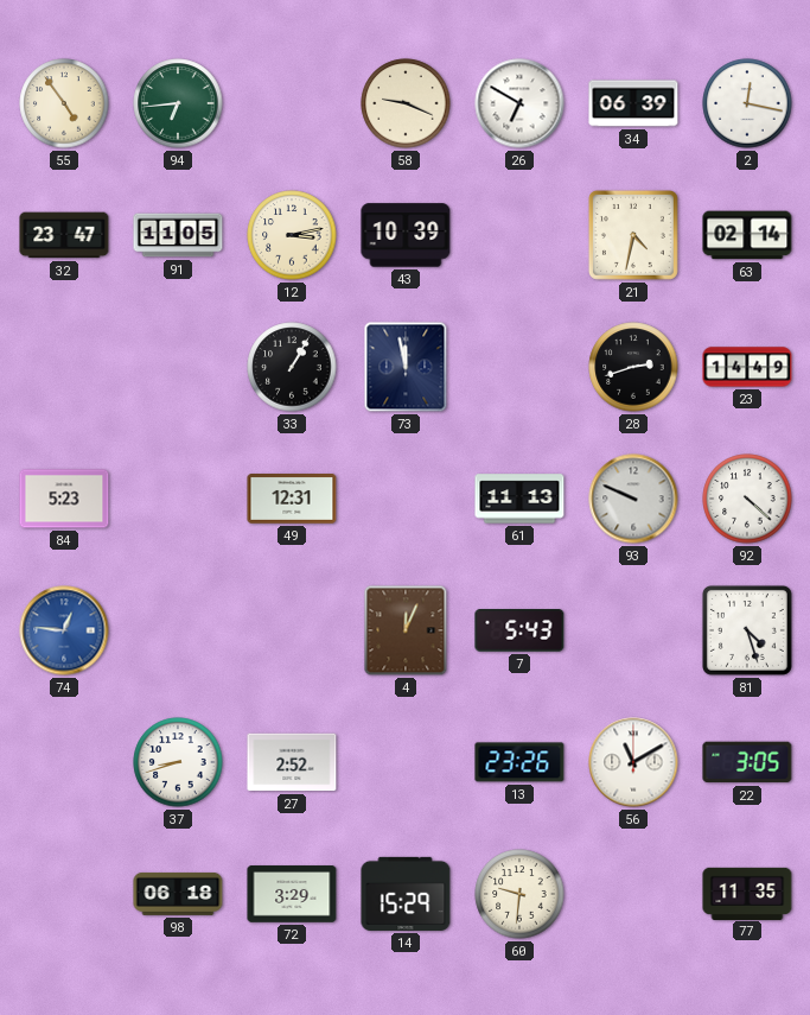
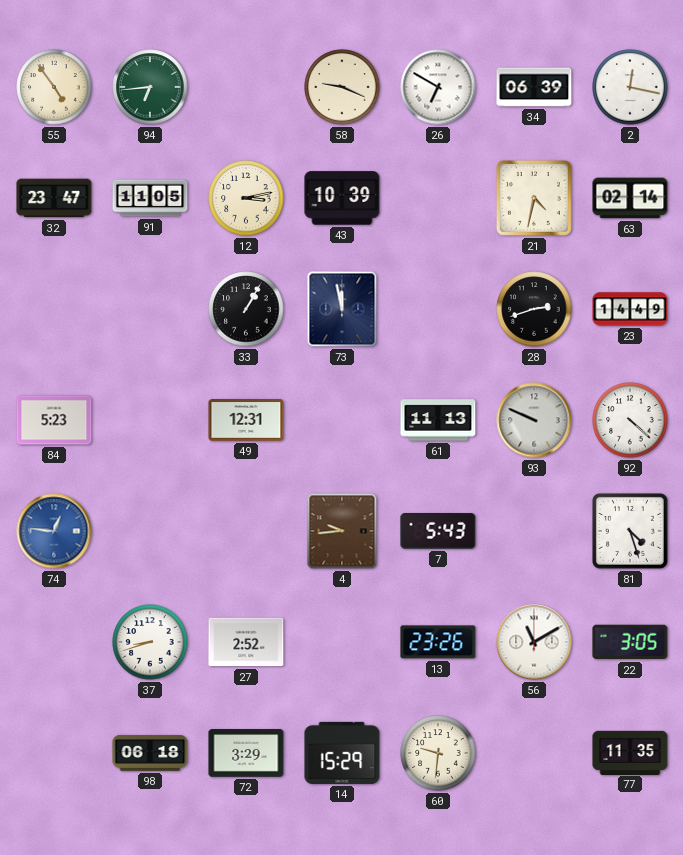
4: 12:04 -> 9:44 (342, 531)
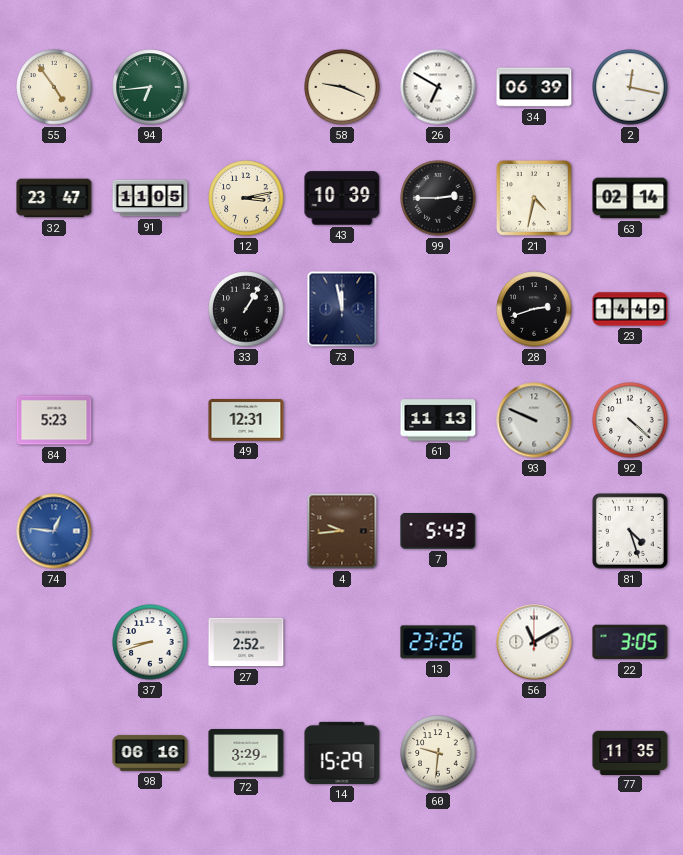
99: none -> 2:45 (438, 198)
98: 06:18 -> 06:16 (150, 753)
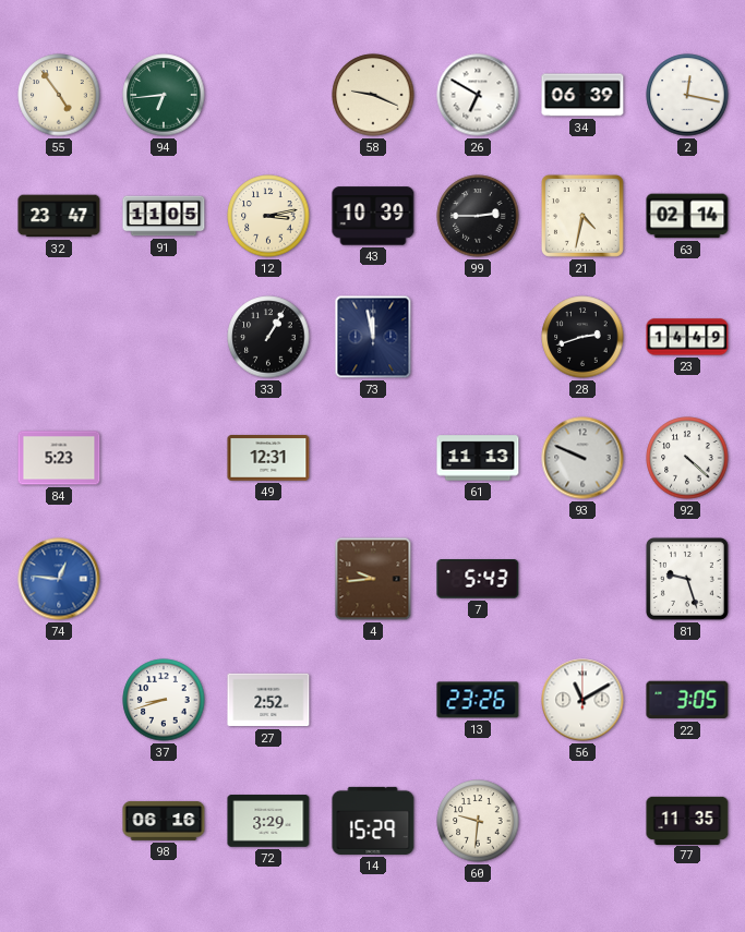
81: 4:27 -> 9:27 (687, 579)
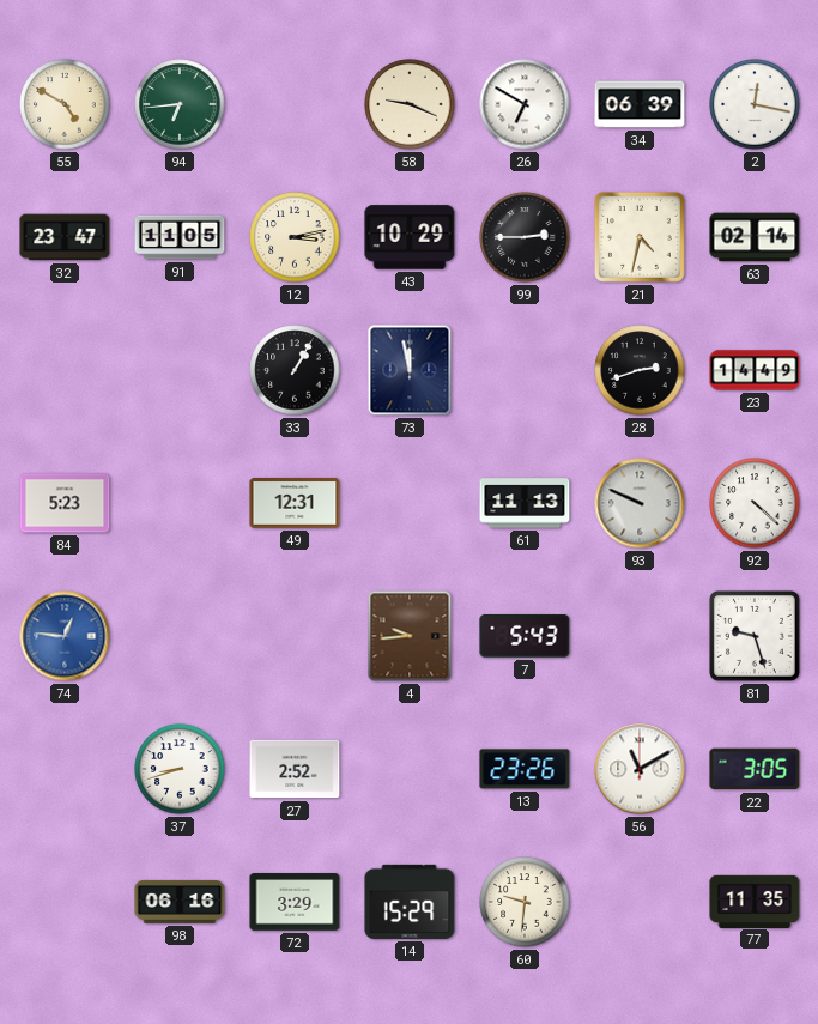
55: 4:54 -> 4:50 (65, 104)
43: 10:39 -> 10:29 (410, 237)
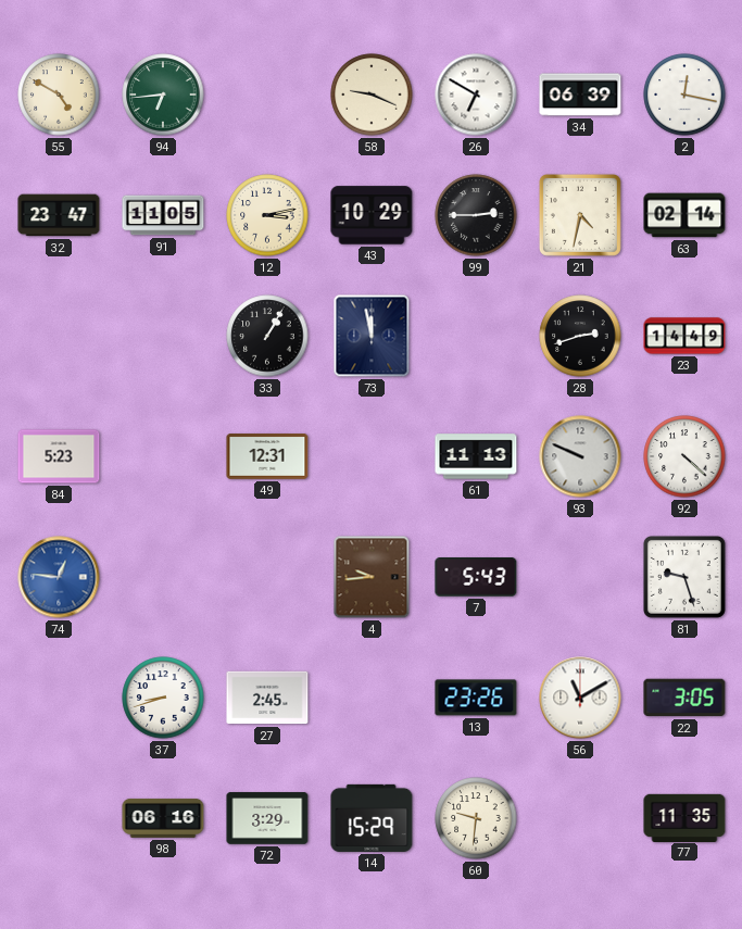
27: 2:52 -> 2:45 (267, 698)
